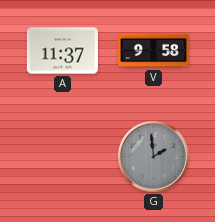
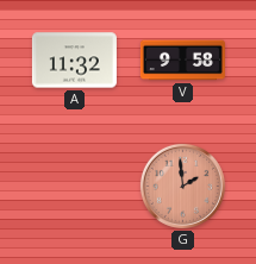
A: 11:37 -> 11:32 (74, 61)
G dial: grey -> salmon (182, 186)
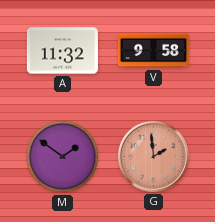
M: none -> 1:51 (63, 157)
